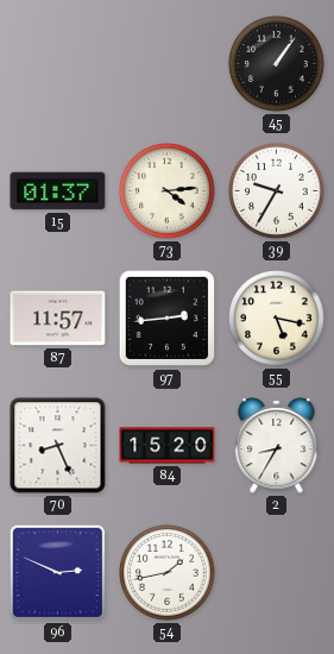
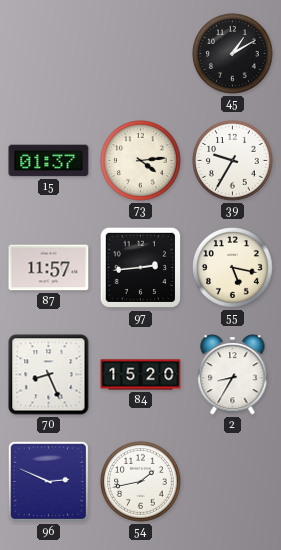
45: 1:06 -> 1:10 (233, 54)
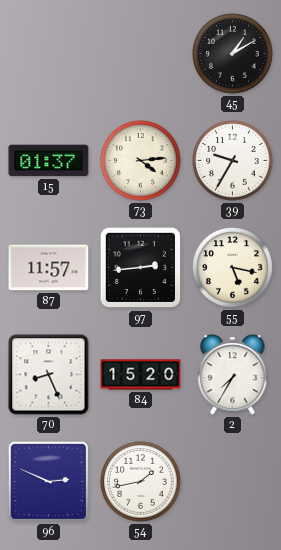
2: 8:35 -> 7:35 (233, 375)
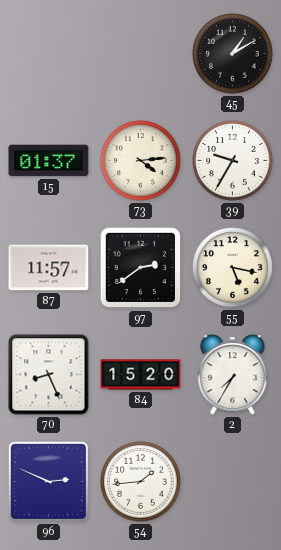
97: 2:44 -> 2:39 (141, 268)
54: 1:43 -> 1:44 (141, 482)
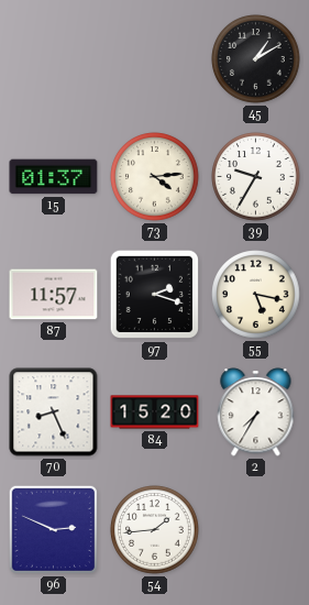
97: 2:39 -> 2:18 (155, 295)
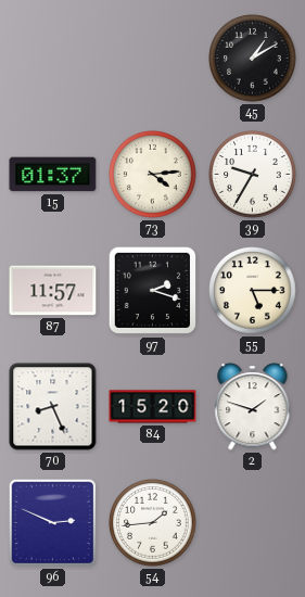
55: 5:17 -> 5:15 (253, 291)
2: 7:35 -> 1:48 (253, 407)
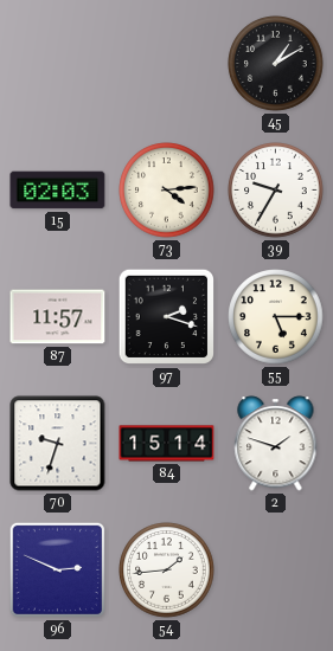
15: 01:37 -> 02:03 (58, 191)
70: 8:26 -> 9:33 (58, 444)
84: 15:20 -> 15:14 (167, 444)
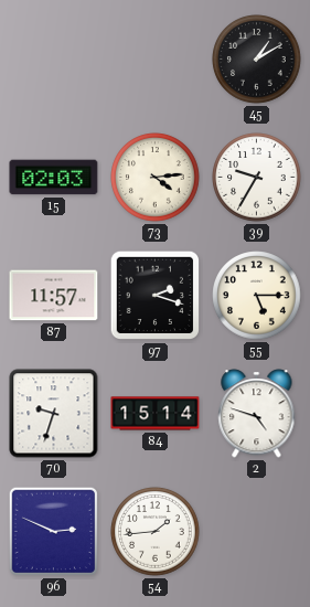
2: 1:48 -> 4:48 (257, 414)
